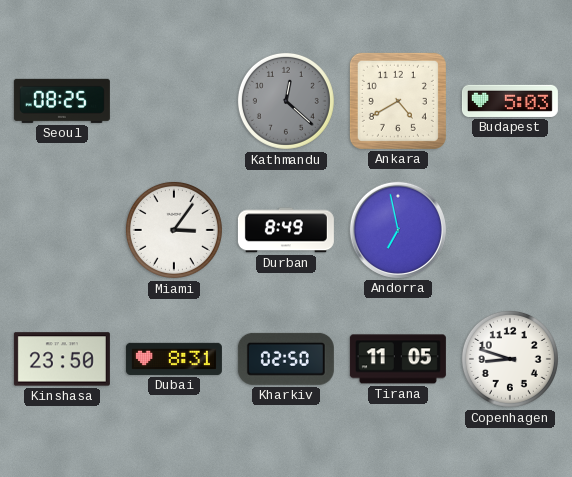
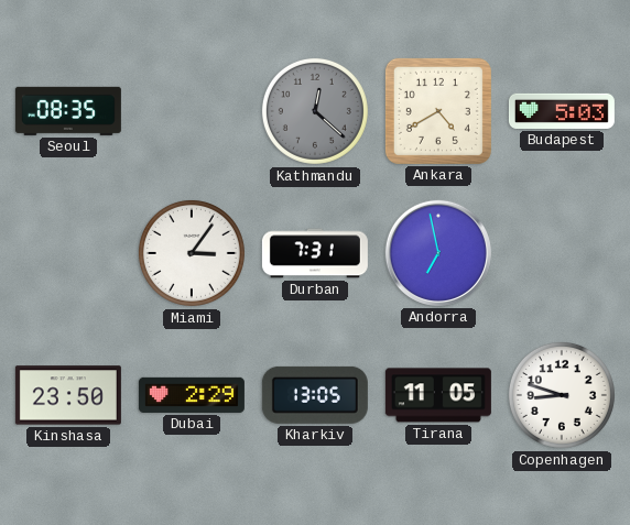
Seoul: 08:25 -> 08:35 (68, 111)
Durban: 8:49 -> 7:31 (315, 253)
Dubai: 8:31 -> 2:29 (192, 395)
Kharkiv: 02:50 -> 13:05 (315, 395)
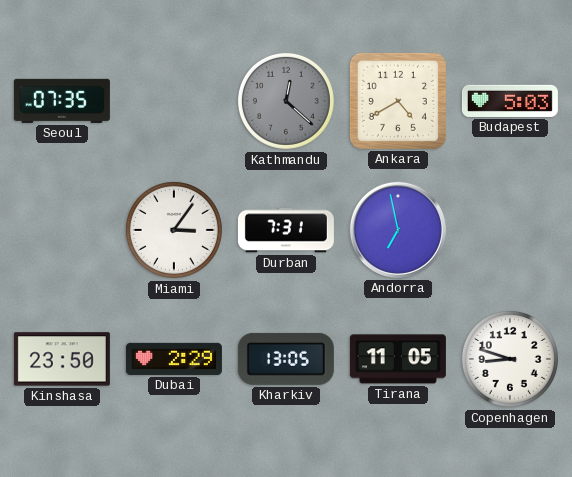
Seoul: 08:35 -> 07:35 (62, 101)
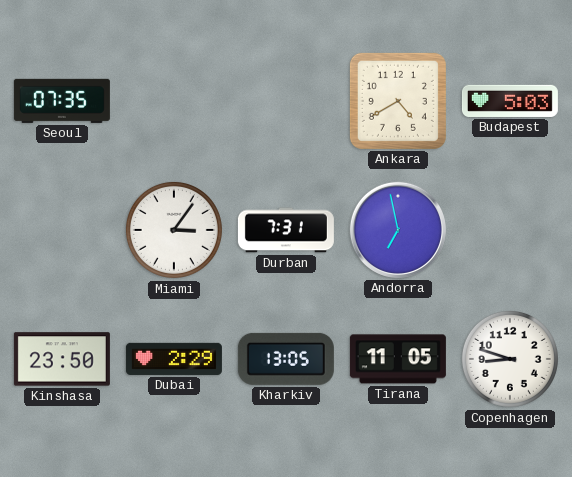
Kathmandu: 12:22 -> none (286, 101)
